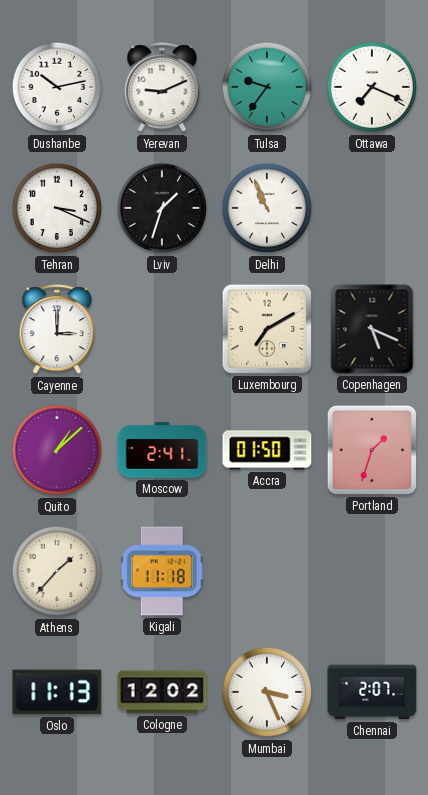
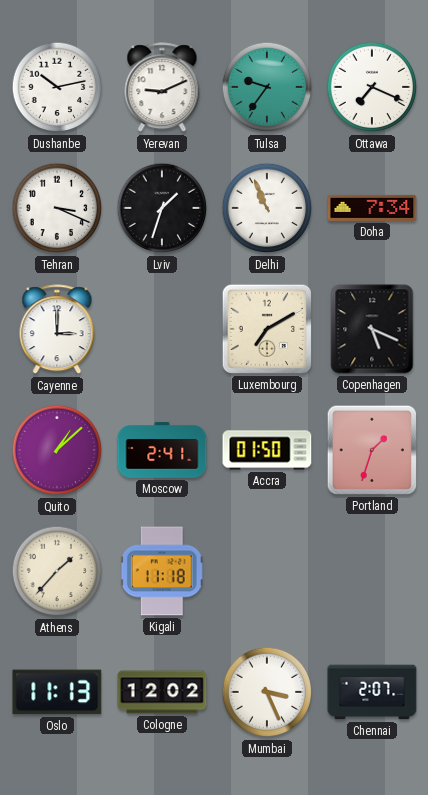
Doha: none -> 7:34 (372, 208)
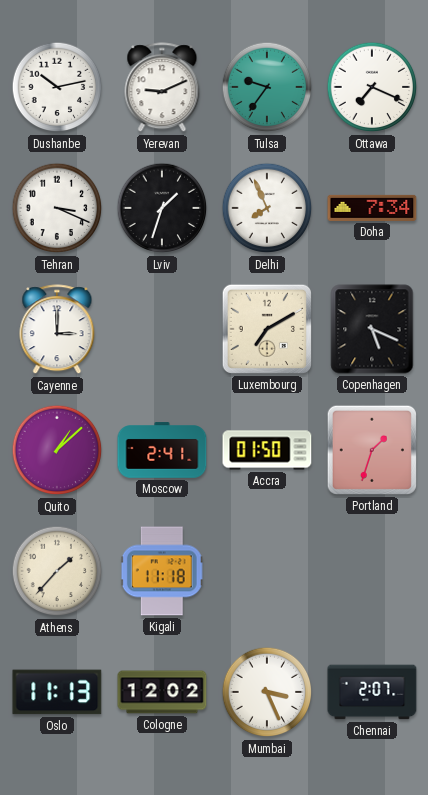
Delhi: 10:56 -> 7:56 (267, 208)
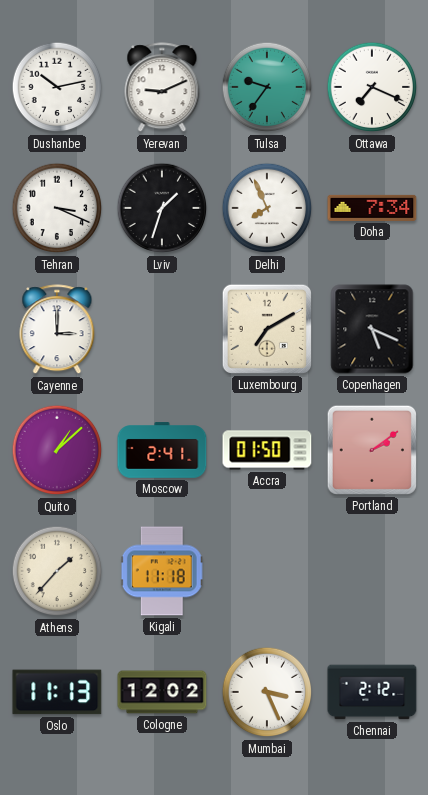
Portland: 1:33 -> 2:09 (372, 450)
Chennai: 2:07 -> 2:12 (372, 692)
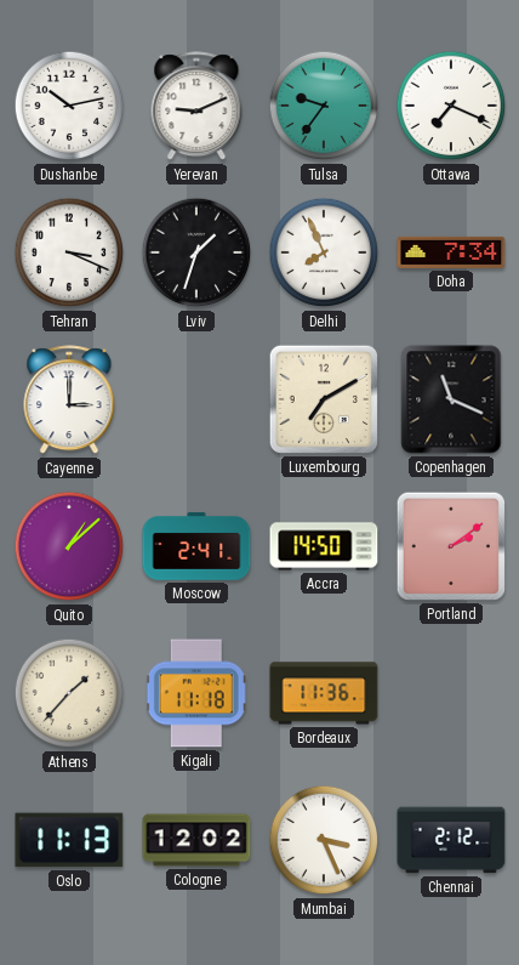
Copenhagen: 5:19 -> 11:19 (451, 399)
Accra: 01:50 -> 14:50 (324, 546)
Bordeaux: none -> 11:36 (324, 693)
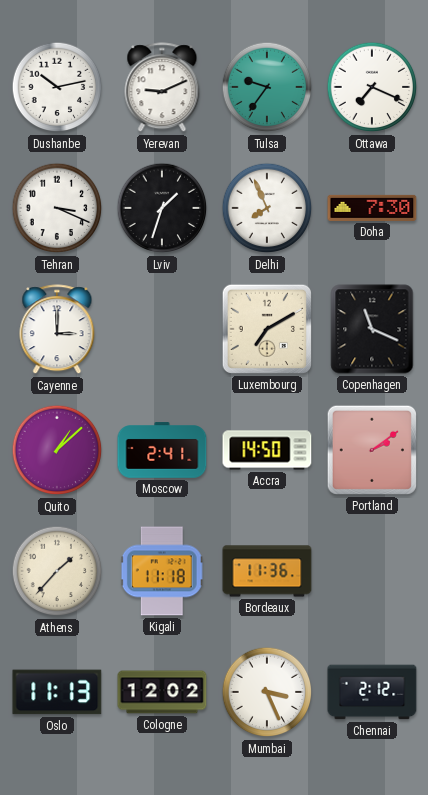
Doha: 7:34 -> 7:30 (372, 208)
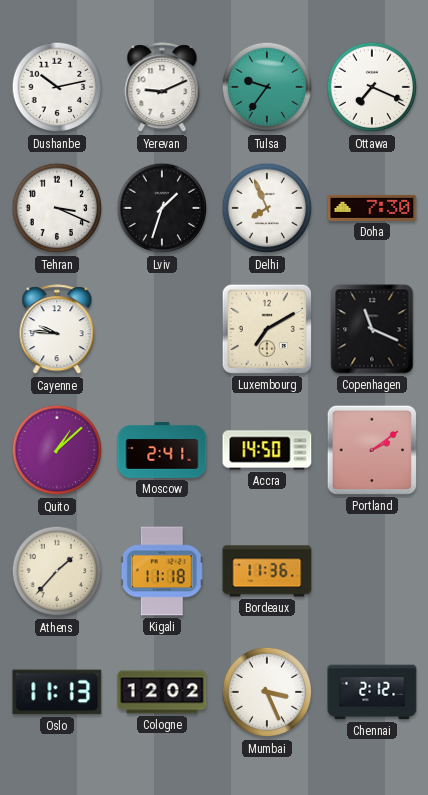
Cayenne: 3:00 -> 9:46 (57, 330)
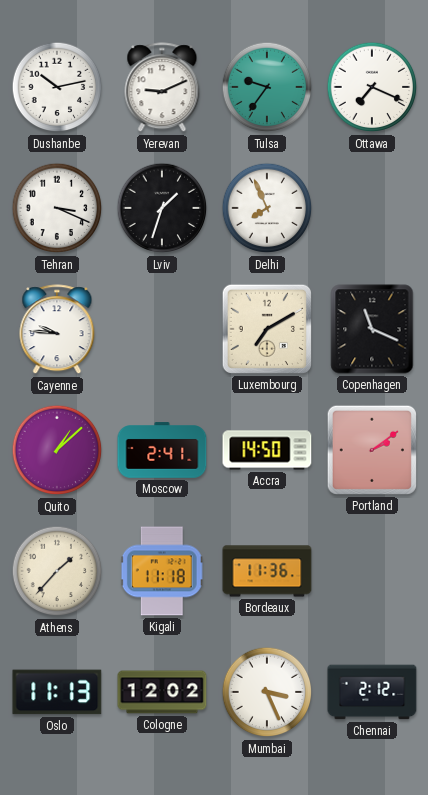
Doha: 7:30 -> none (372, 208)
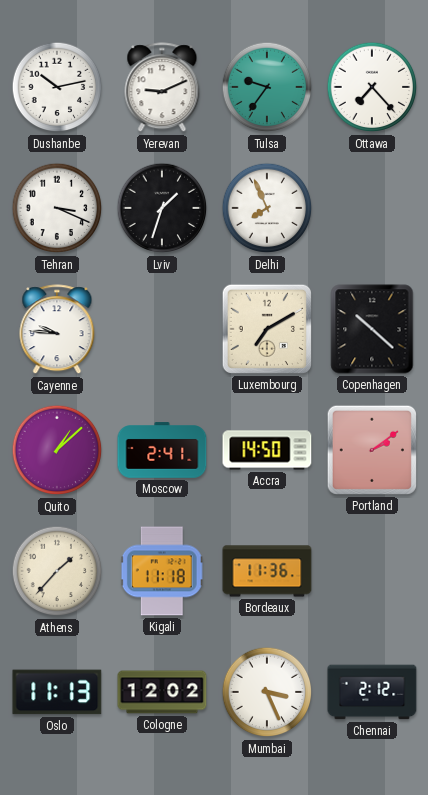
Ottawa: 7:19 -> 7:23 (372, 87)
Copenhagen: 11:19 -> 10:22 (372, 329)
